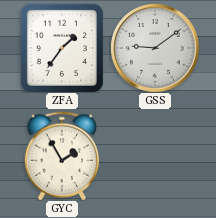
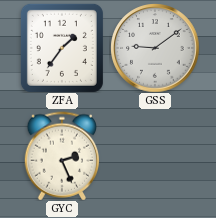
GYC: 1:55 -> 2:26 (61, 156)
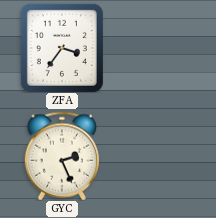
ZFA: 1:36 -> 3:36 (62, 48)
GSS: 9:09 -> none (155, 48)
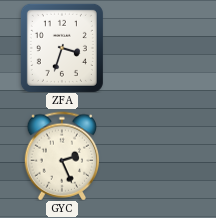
ZFA: 3:36 -> 3:33 (62, 48)
